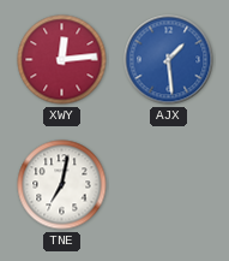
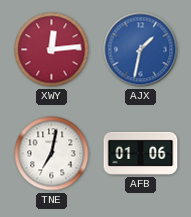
AJX: 1:29 -> 1:32 (141, 50)
AFB: none -> 01:06 (141, 153)
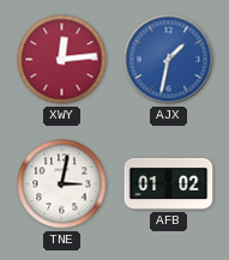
TNE: 7:02 -> 3:02 (62, 185)
AFB: 01:06 -> 01:02 (169, 183)
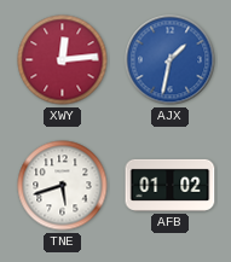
TNE: 3:02 -> 5:42 (63, 186)
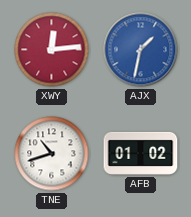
TNE: 5:42 -> 10:42 (52, 154)
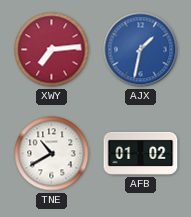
XWY: 12:14 -> 7:14 (52, 50)
TNE: 10:42 -> 10:40 (52, 154)
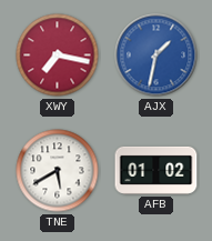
XWY: 7:14 -> 7:17 (58, 56)
TNE: 10:40 -> 5:40 (58, 171)
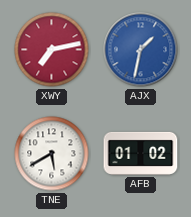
XWY: 7:17 -> 7:13 (52, 50)
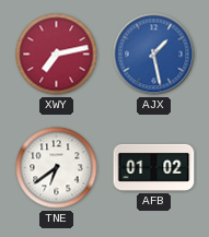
AJX: 1:32 -> 1:28 (154, 55)
TNE: 5:40 -> 6:39 (57, 168)
